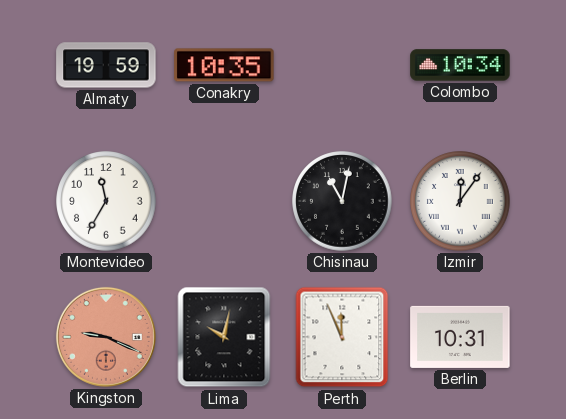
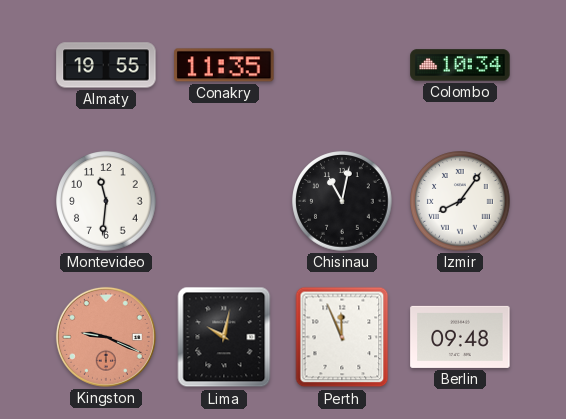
Almaty: 19:59 -> 19:55 (106, 65)
Conakry: 10:35 -> 11:35 (224, 65)
Montevideo: 11:35 -> 11:31 (106, 201)
Izmir: 12:06 -> 8:06 (460, 201)
Berlin: 10:31 -> 09:48 (460, 337)
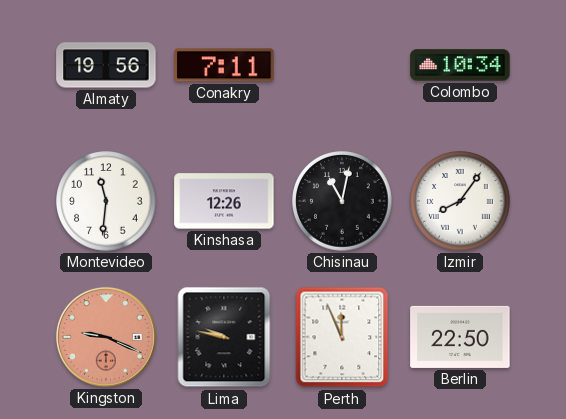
Almaty: 19:55 -> 19:56 (106, 65)
Conakry: 11:35 -> 7:11 (224, 65)
Kinshasa: none -> 12:26 (224, 201)
Lima: 10:02 -> 9:47 (224, 337)
Berlin: 09:48 -> 22:50 (460, 337)
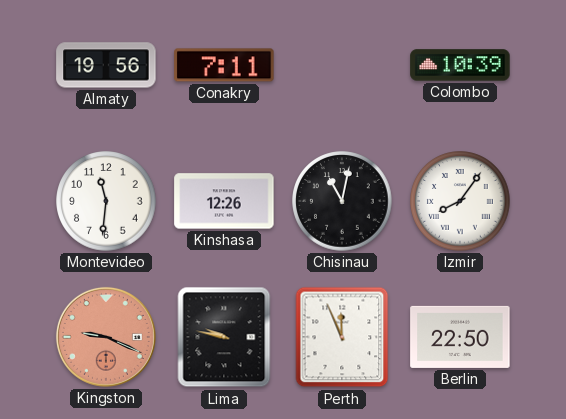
Colombo: 10:34 -> 10:39 (460, 65)
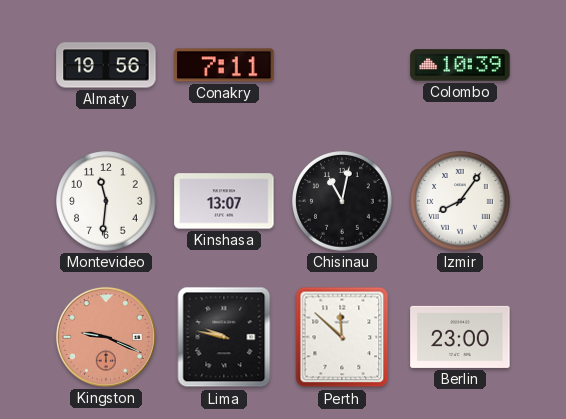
Kinshasa: 12:26 -> 13:07 (224, 201)
Perth: 11:56 -> 11:52 (342, 337)
Berlin: 22:50 -> 23:00 (460, 337)
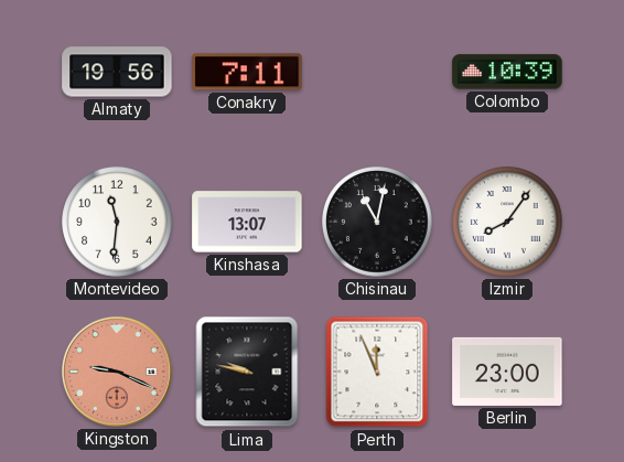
Perth: 11:52 -> 11:56 (377, 372)
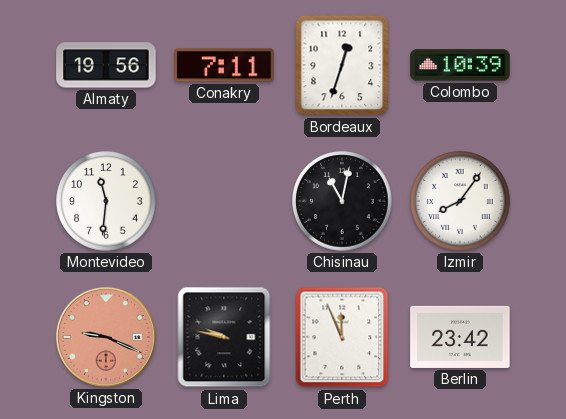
Bordeaux: none -> 12:33 (342, 65)
Kinshasa: 13:07 -> none (247, 222)
Berlin: 23:00 -> 23:42 (460, 337)
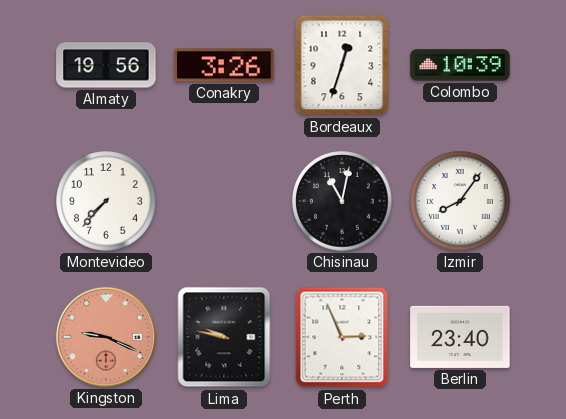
Conakry: 7:11 -> 3:26 (224, 65)
Montevideo: 11:31 -> 7:37 (106, 201)
Perth: 11:56 -> 2:56 (342, 337)
Berlin: 23:42 -> 23:40 (460, 337)
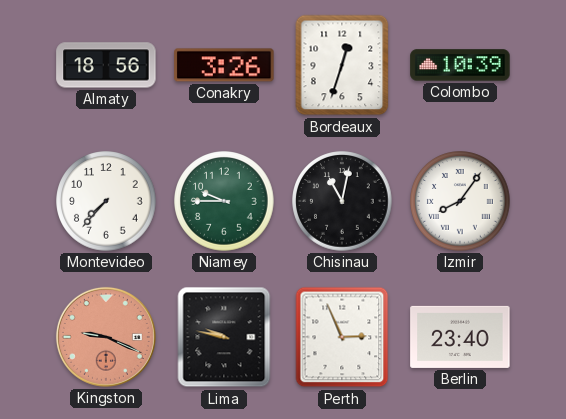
Almaty: 19:56 -> 18:56 (106, 65)
Niamey: none -> 9:45 (224, 201)
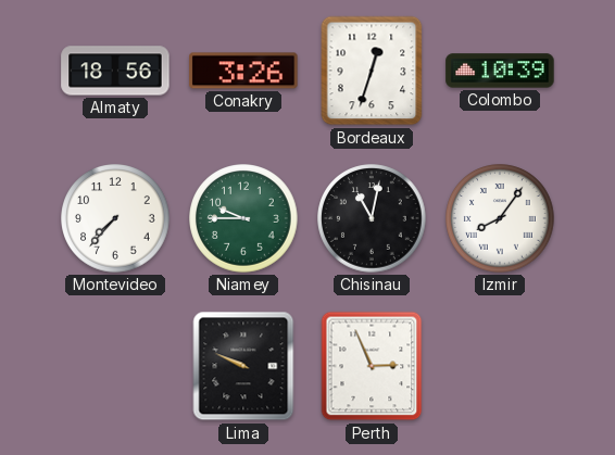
Kingston: 9:19 -> none (106, 337)
Lima: 9:47 -> 9:49 (243, 366)
Berlin: 23:40 -> none (460, 337)
